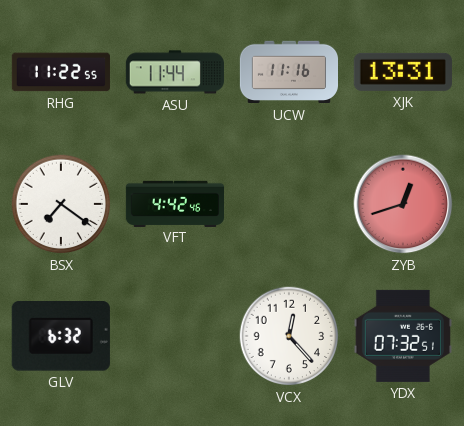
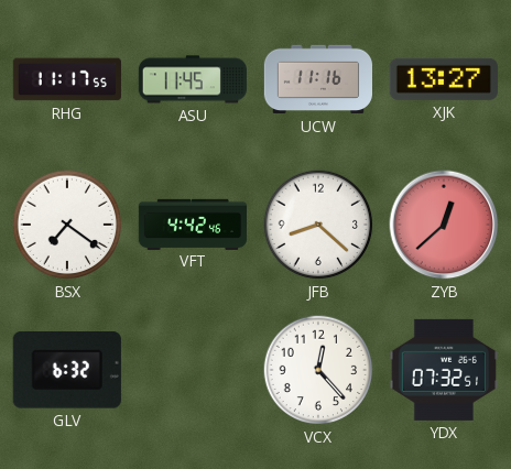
RHG: 11:22 -> 11:17 (66, 79)
ASU: 11:44 -> 11:45 (192, 79)
XJK: 13:31 -> 13:27 (444, 79)
JFB: none -> 8:22 (318, 225)
ZYB: 12:42 -> 12:38 (444, 225)
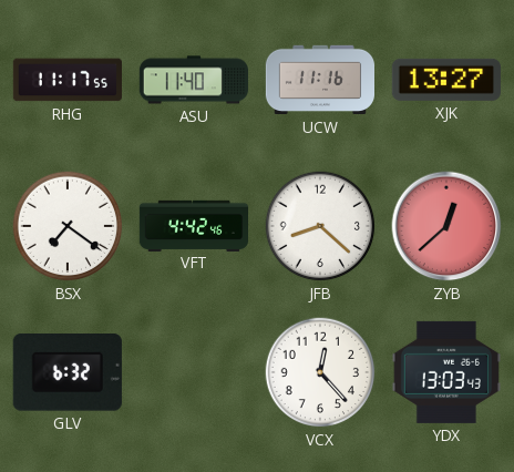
ASU: 11:45 -> 11:40 (193, 80)
YDX: 07:32 -> 13:03 (446, 372)
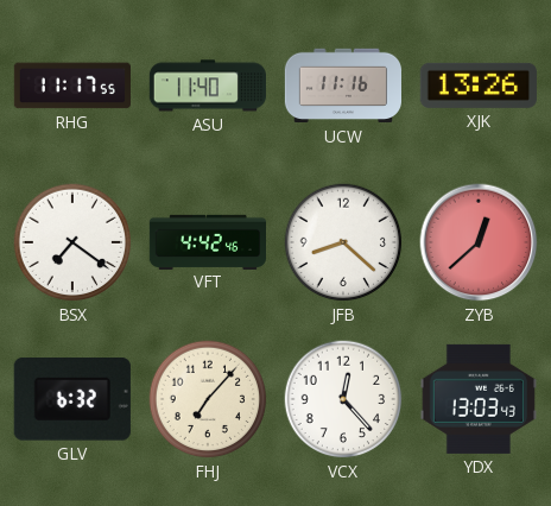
XJK: 13:27 -> 13:26 (479, 86)
FHJ: none -> 7:07 (208, 399)
